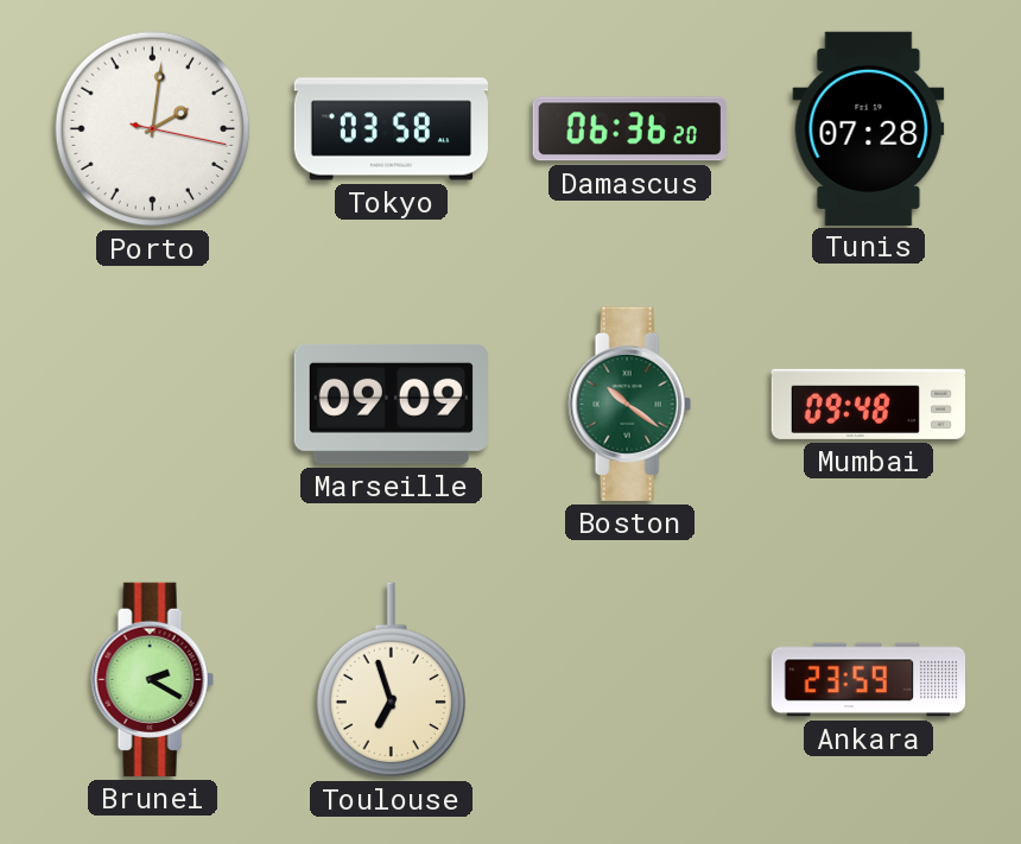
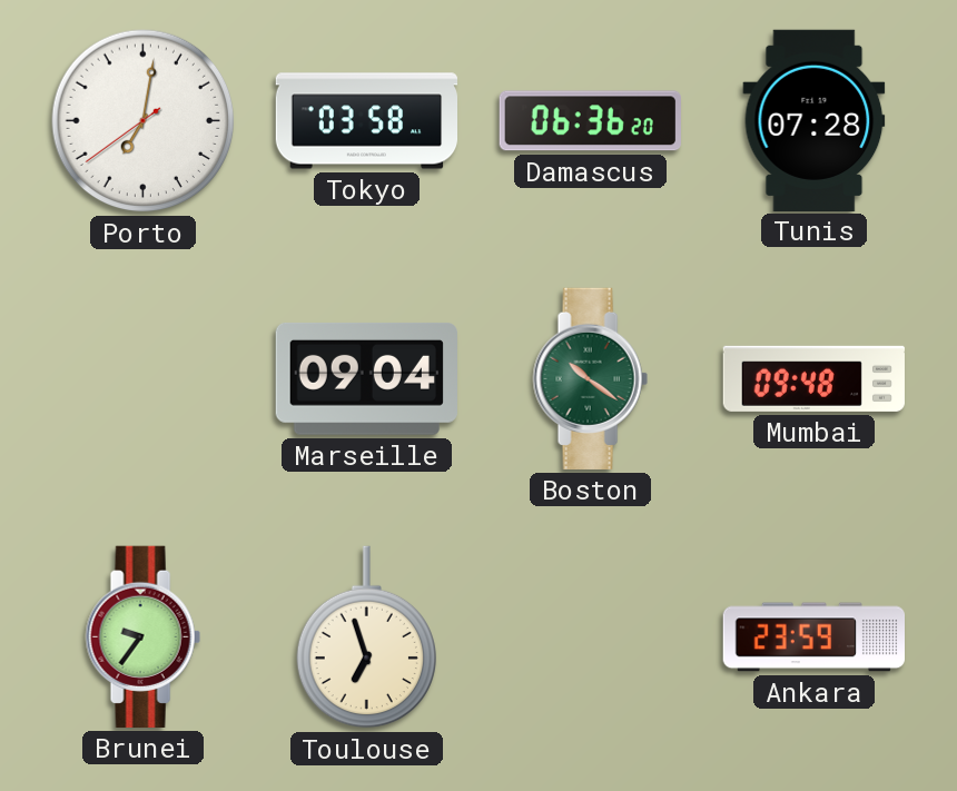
Porto: 2:01 -> 7:01 (144, 121)
Marseille: 09:09 -> 09:04 (366, 378)
Brunei: 2:20 -> 9:36 (142, 636)
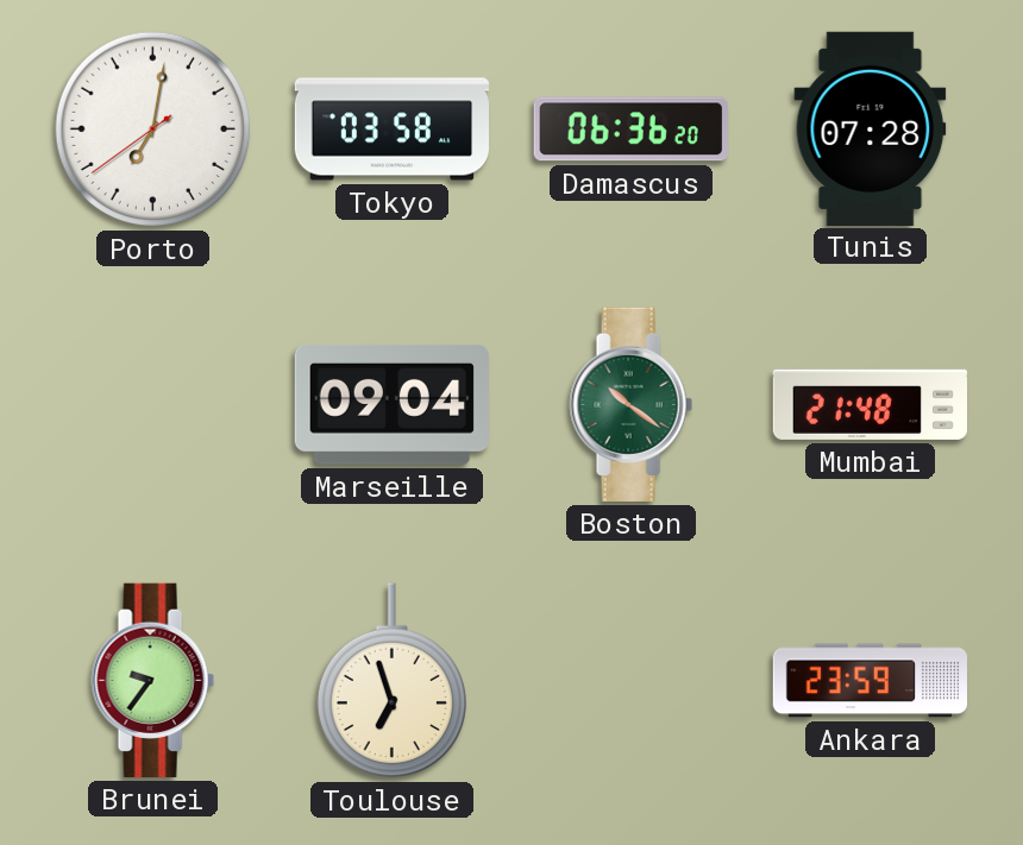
Mumbai: 09:48 -> 21:48 (870, 404)
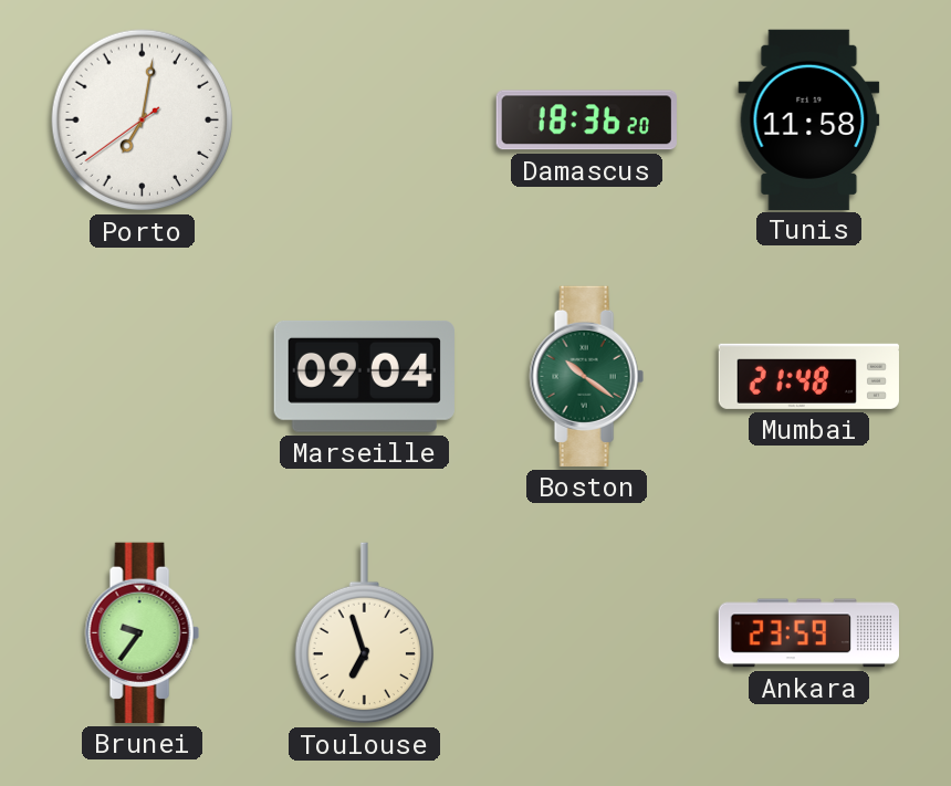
Tokyo: 03:58 -> none (393, 130)
Damascus: 06:36 -> 18:36 (586, 120)
Tunis: 07:28 -> 11:58 (809, 119)
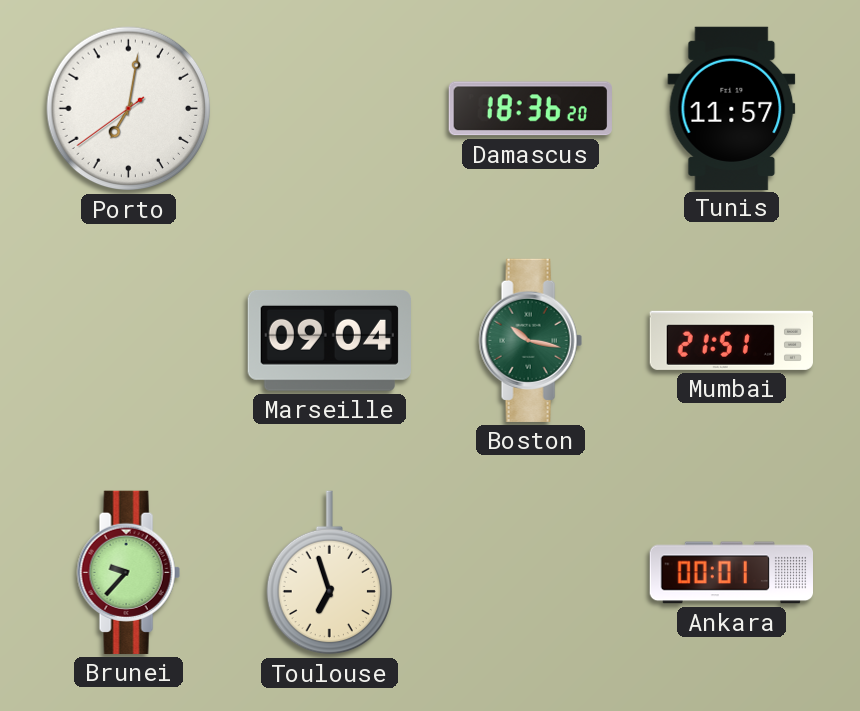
Tunis: 11:58 -> 11:57 (732, 108)
Boston: 10:21 -> 10:17 (530, 340)
Mumbai: 21:48 -> 21:51 (731, 340)
Brunei: 9:36 -> 9:37 (128, 572)
Ankara: 23:59 -> 00:01 (731, 573)
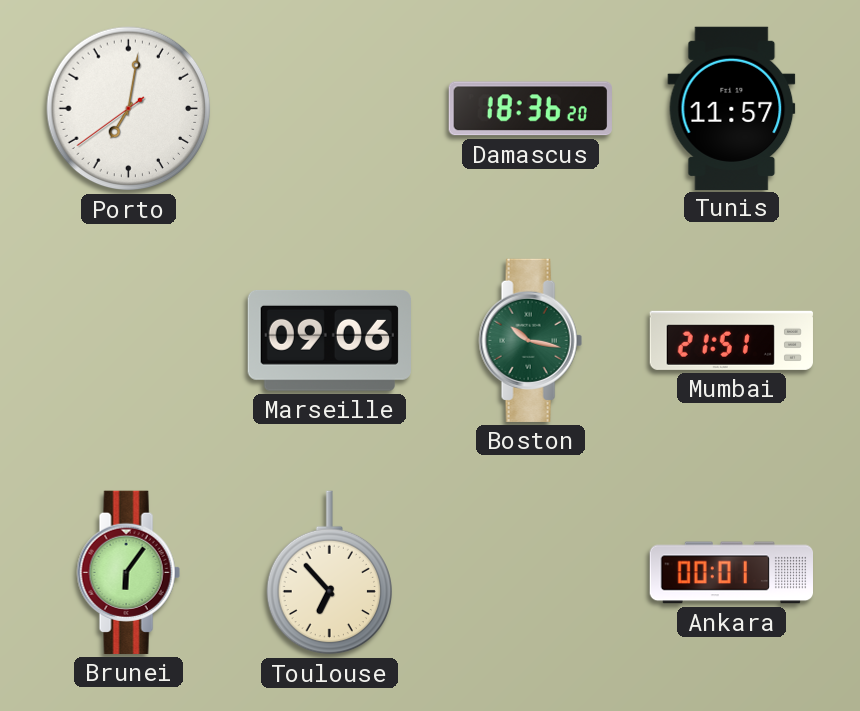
Marseille: 09:04 -> 09:06 (329, 340)
Brunei: 9:37 -> 6:06 (128, 572)
Toulouse: 6:57 -> 6:53 (329, 573)
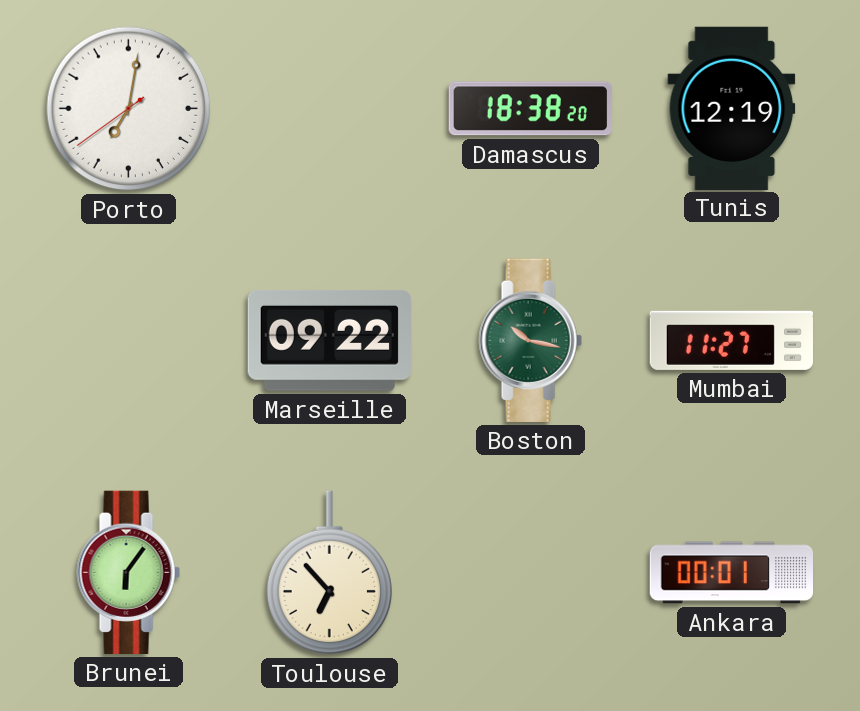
Damascus: 18:36 -> 18:38 (530, 109)
Tunis: 11:57 -> 12:19 (732, 108)
Marseille: 09:06 -> 09:22 (329, 340)
Mumbai: 21:51 -> 11:27 (731, 340)
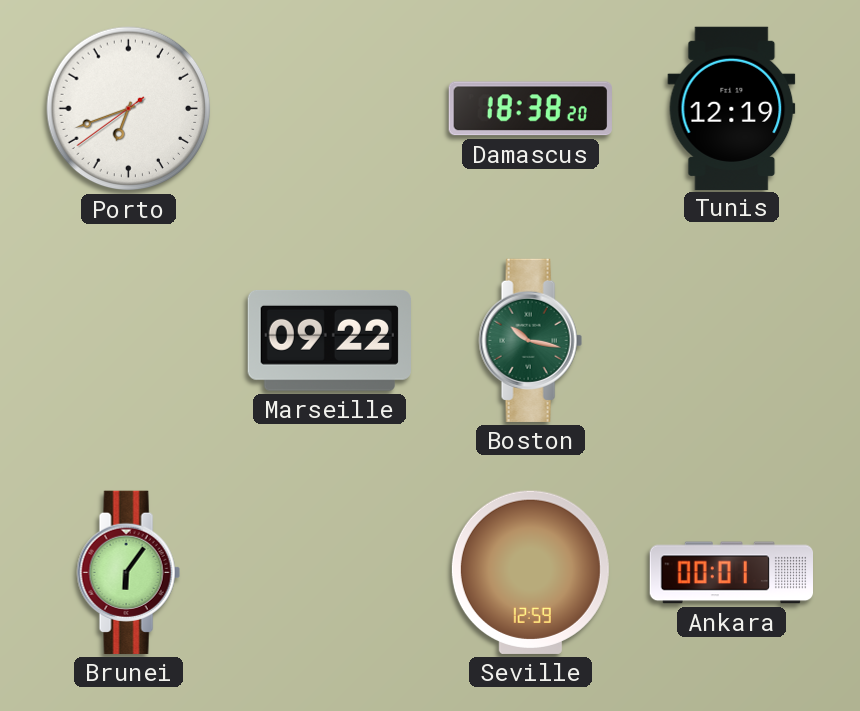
Porto: 7:01 -> 6:41 (129, 109)
Mumbai: 11:27 -> none (731, 340)
Toulouse: 6:53 -> none (329, 573)
Seville: none -> 12:59 (530, 572)
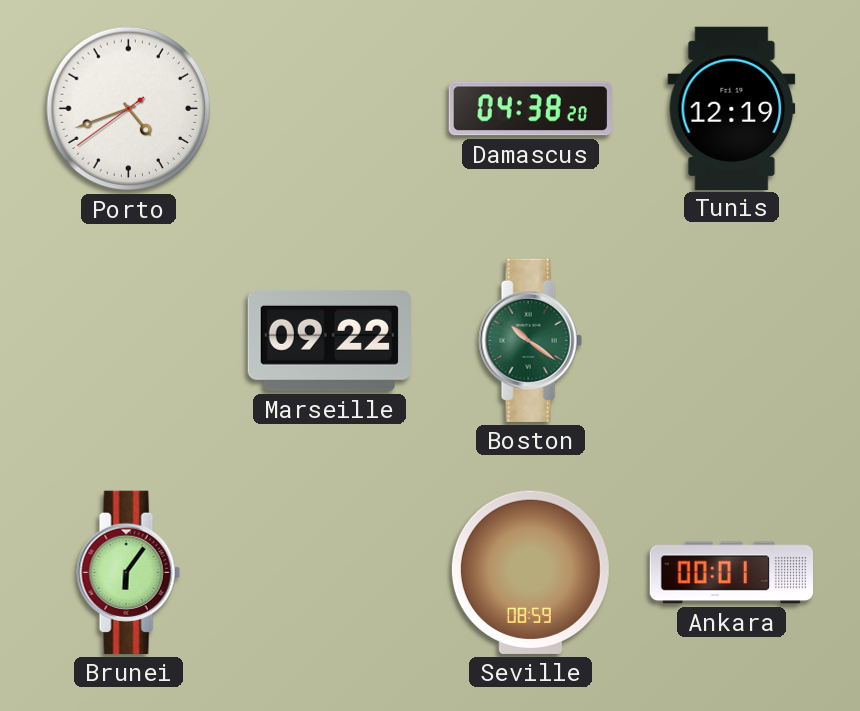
Porto: 6:41 -> 4:41 (129, 109)
Damascus: 18:38 -> 04:38 (530, 109)
Boston: 10:17 -> 10:21 (530, 340)
Seville: 12:59 -> 08:59 (530, 572)
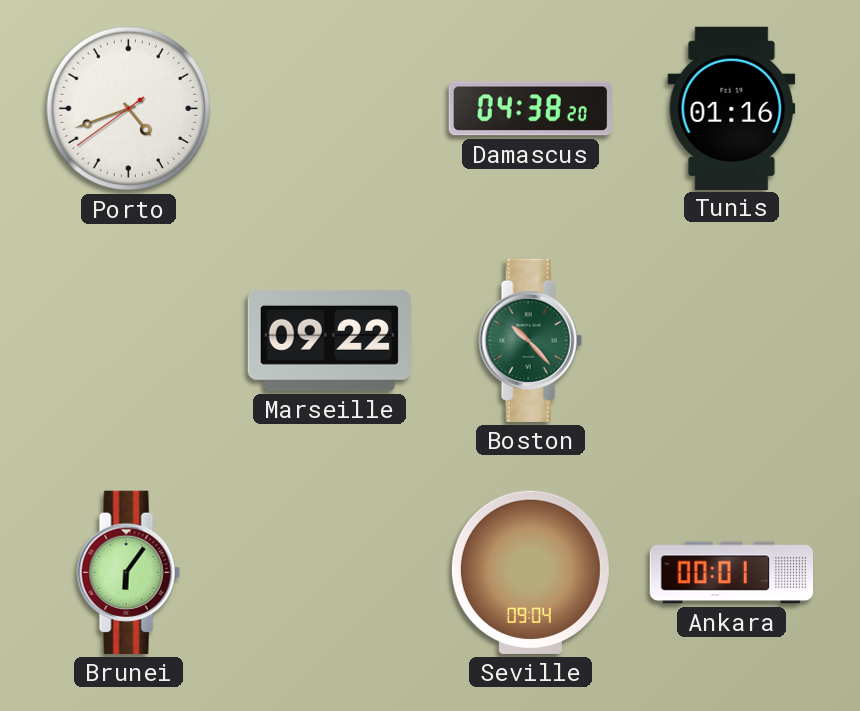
Tunis: 12:19 -> 01:16 (732, 108)
Boston: 10:21 -> 10:23 (530, 340)
Seville: 08:59 -> 09:04 (530, 572)
